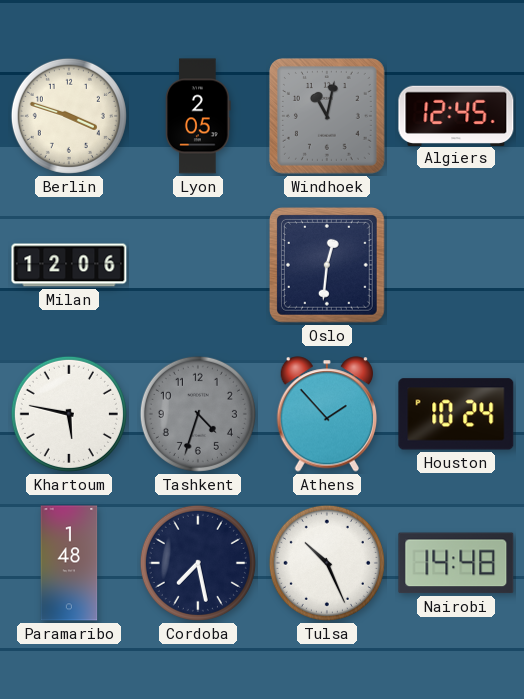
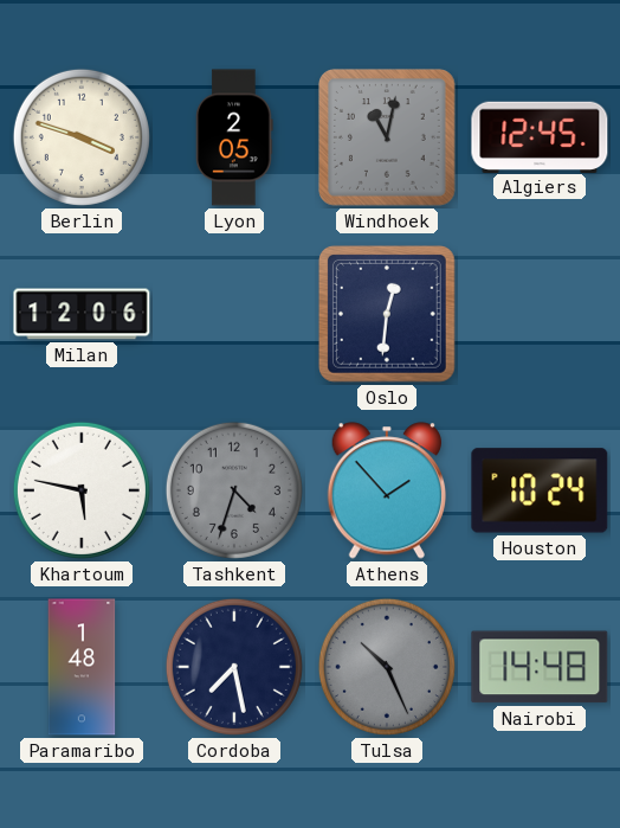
Tulsa dial: white -> grey (387, 667)
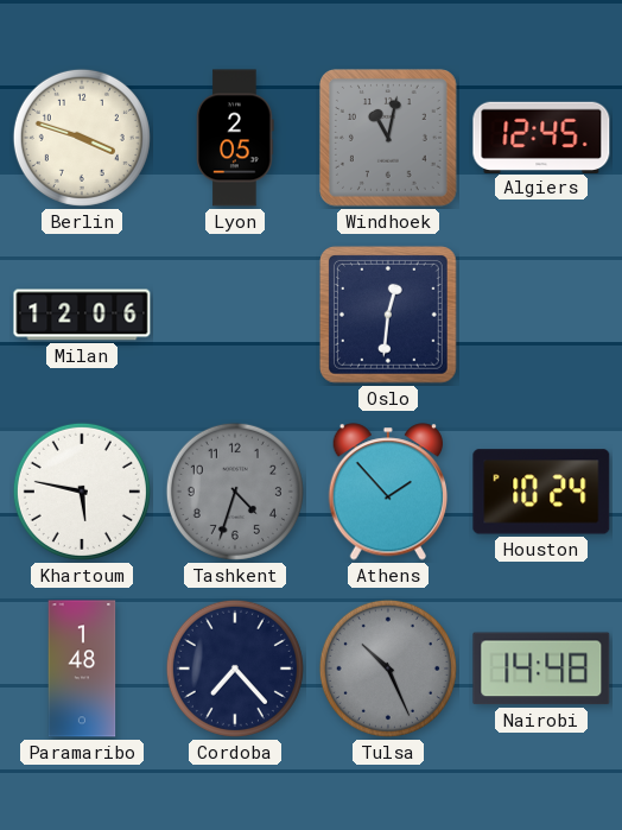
Cordoba: 7:28 -> 7:23 (235, 669)
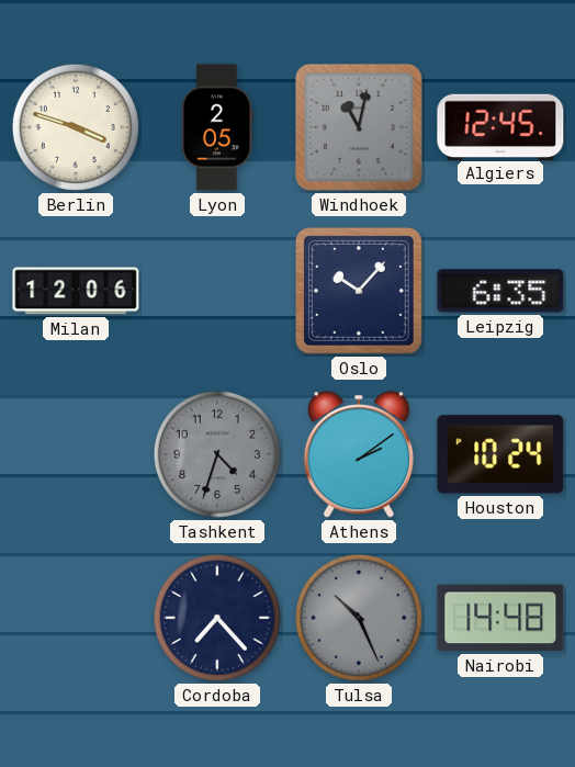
Oslo: 12:31 -> 10:07 (359, 291)
Leipzig: none -> 6:35 (500, 291)
Khartoum: 5:47 -> none (82, 492)
Athens: 1:53 -> 2:09 (359, 454)
Paramaribo: 1:48 -> none (82, 669)
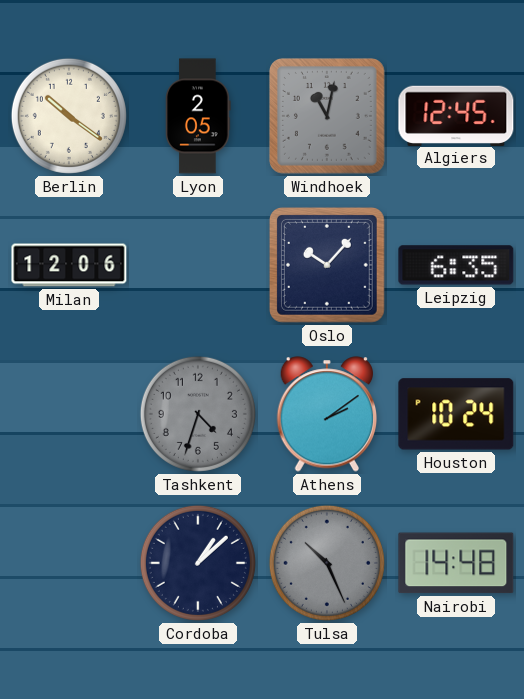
Berlin: 3:48 -> 10:21 (69, 116)
Cordoba: 7:23 -> 1:08 (198, 563)
